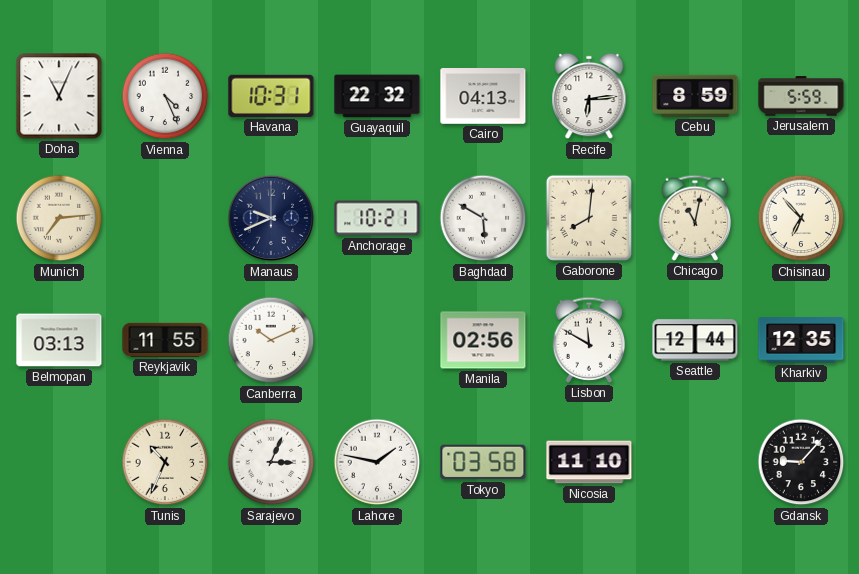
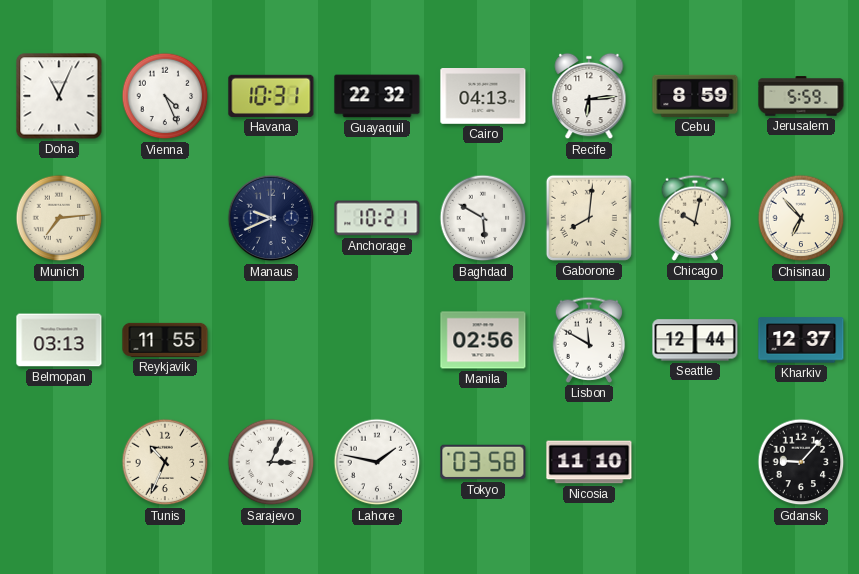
Chicago: 11:02 -> 10:02 (695, 218)
Canberra: 10:11 -> none (271, 340)
Kharkiv: 12:35 -> 12:37 (801, 340)
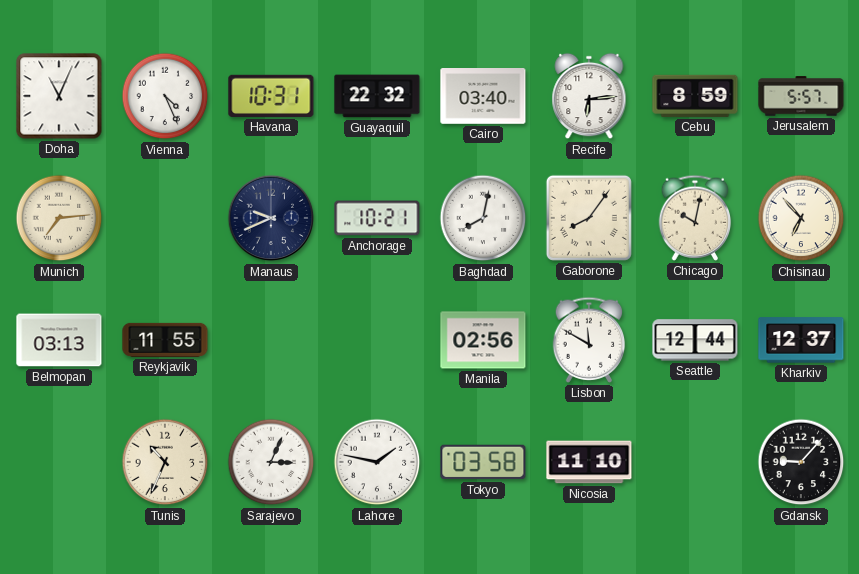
Cairo: 04:13 -> 03:40 (483, 96)
Jerusalem: 5:59 -> 5:57 (801, 96)
Baghdad: 5:50 -> 8:02 (483, 218)
Gaborone: 8:01 -> 8:06 (589, 218)
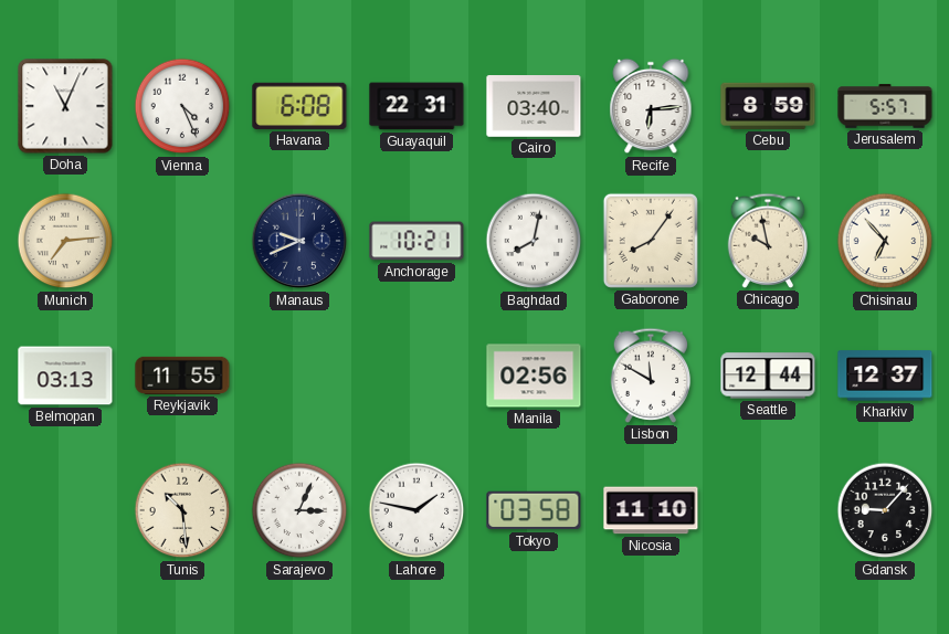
Havana: 10:31 -> 6:08 (299, 106)
Guayaquil: 22:32 -> 22:31 (416, 106)
Chicago: 10:02 -> 9:58 (768, 241)
Tunis: 10:34 -> 10:29 (182, 510)
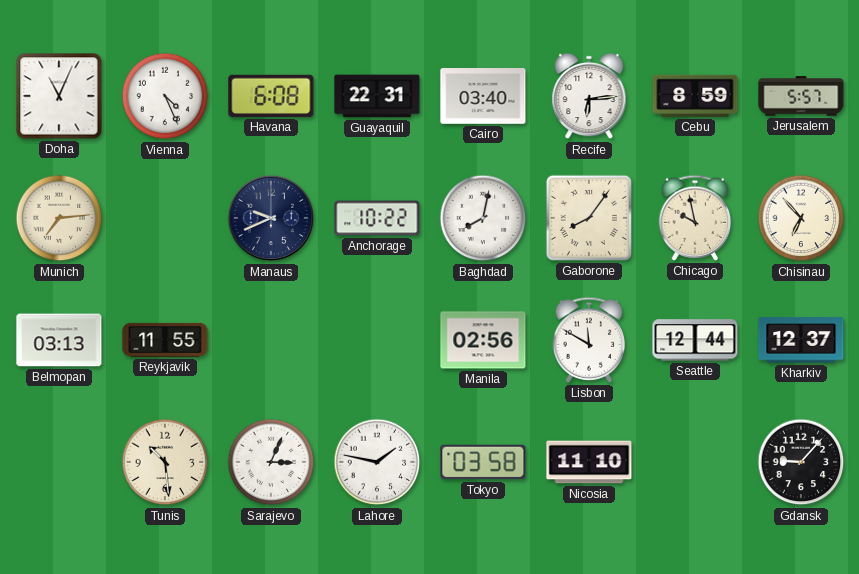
Anchorage: 10:21 -> 10:22 (377, 218)
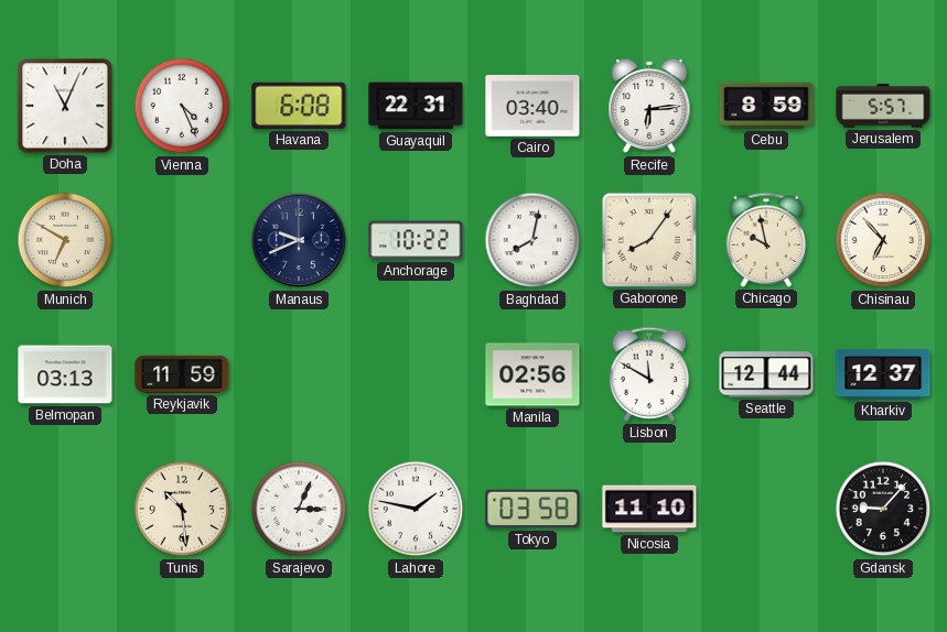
Munich: 7:14 -> 6:50 (65, 240)
Reykjavik: 11:55 -> 11:59 (182, 374)
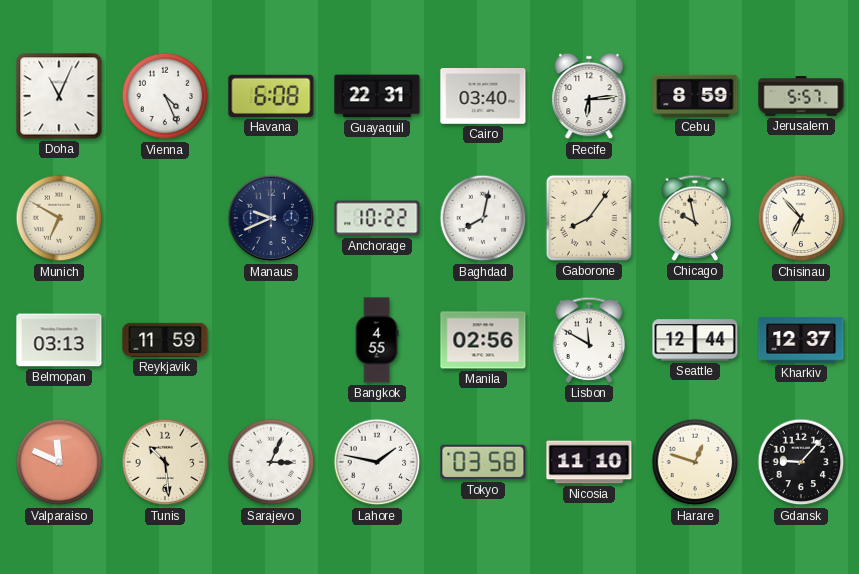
Bangkok: none -> 4:55 (377, 340)
Valparaiso: none -> 11:49 (59, 462)
Harare: none -> 12:48 (695, 462)
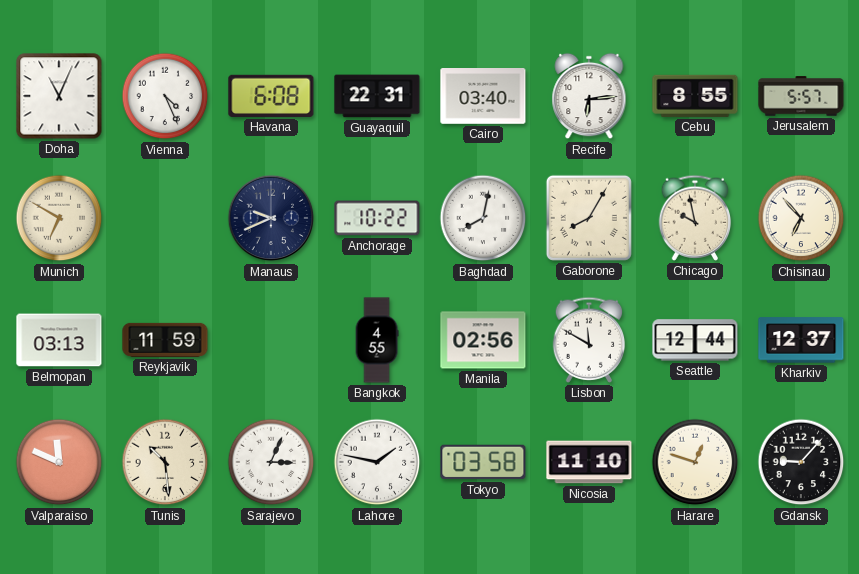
Cebu: 8:59 -> 8:55 (695, 96)
Gaborone: 8:06 -> 8:05 (589, 218)
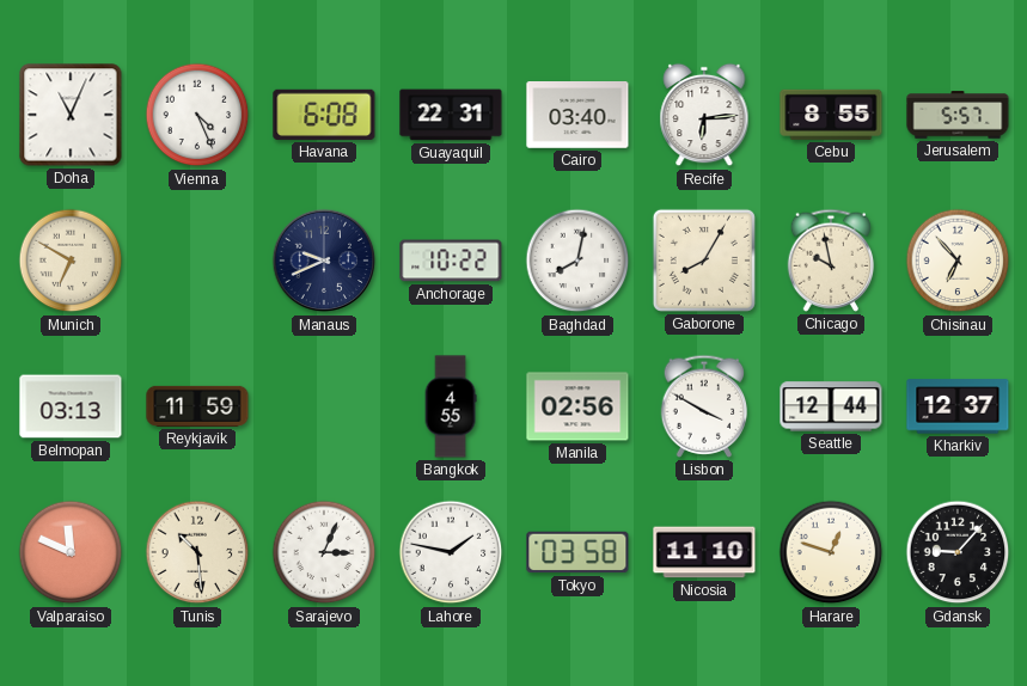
Lisbon: 11:50 -> 3:50 (704, 406)
